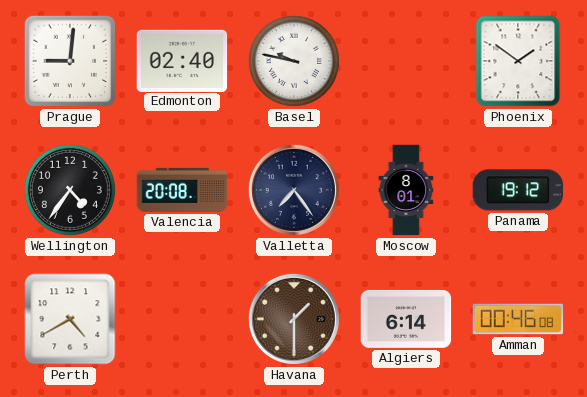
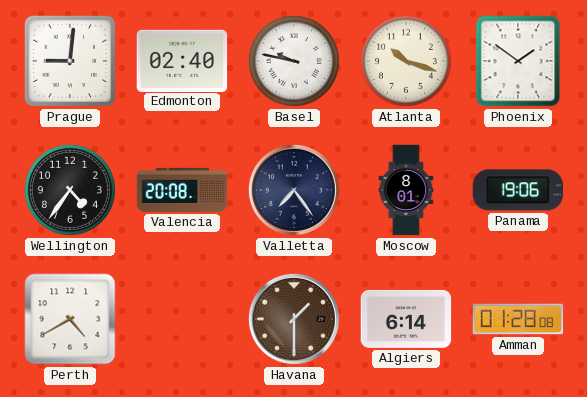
Atlanta: none -> 10:18 (406, 61)
Panama: 19:12 -> 19:06 (518, 190)
Amman: 00:46 -> 01:28 (518, 319)
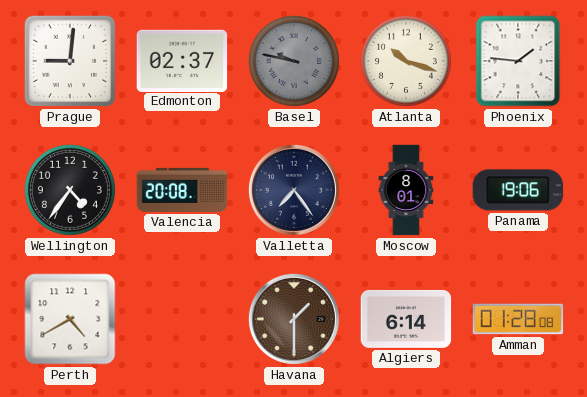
Edmonton: 02:40 -> 02:37 (182, 60)
Basel dial: white -> grey (294, 61)
Phoenix: 1:51 -> 1:46 (518, 61)
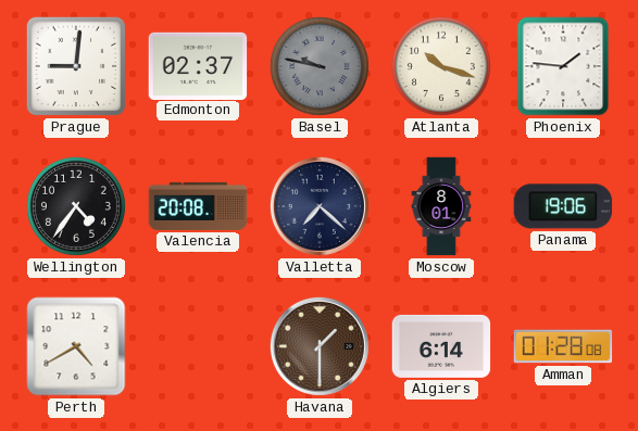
Valletta: 7:24 -> 7:22 (320, 206)
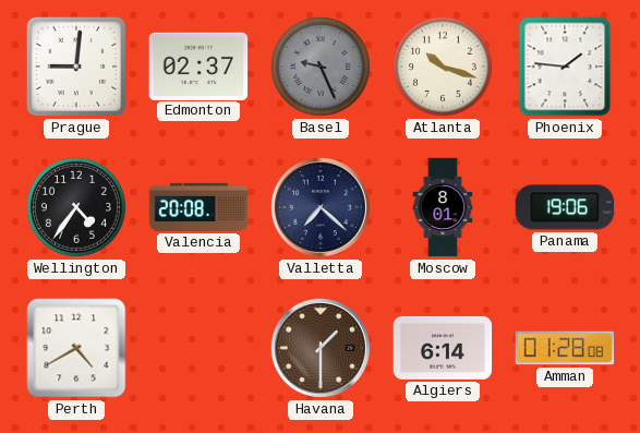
Basel: 9:47 -> 9:26 (321, 67)
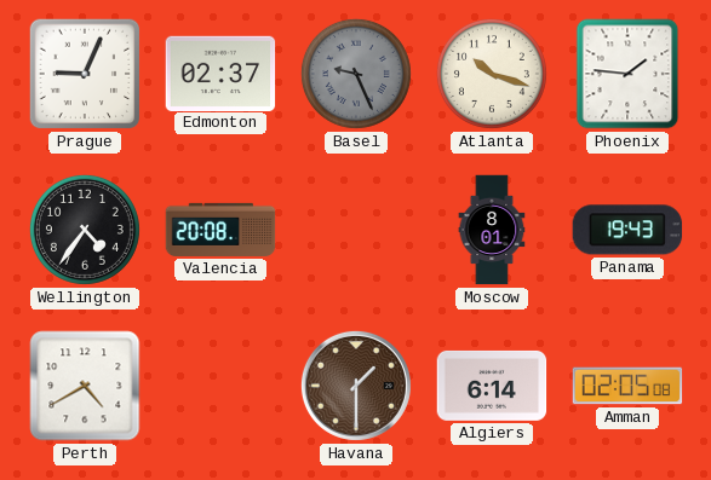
Prague: 9:01 -> 9:04 (85, 74)
Valletta: 7:22 -> none (321, 207)
Panama: 19:06 -> 19:43 (627, 230)
Amman: 01:28 -> 02:05 (627, 386)
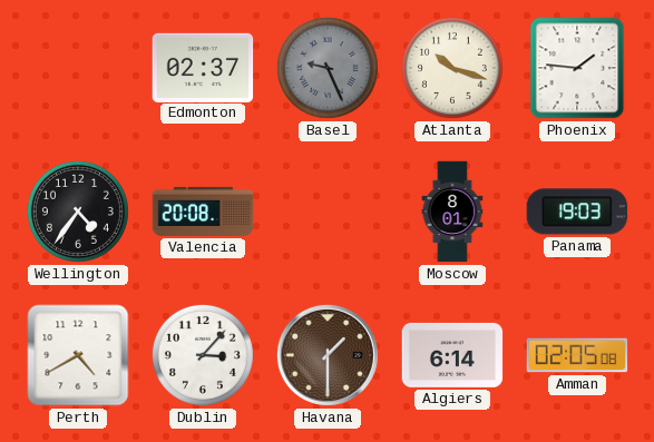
Prague: 9:04 -> none (85, 74)
Panama: 19:43 -> 19:03 (577, 212)
Dublin: none -> 3:07 (203, 355)
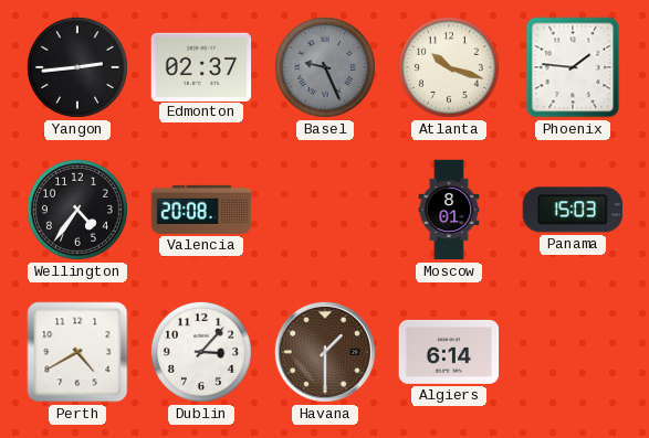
Yangon: none -> 2:44 (77, 67)
Panama: 19:03 -> 15:03 (573, 210)
Amman: 02:05 -> none (577, 355)
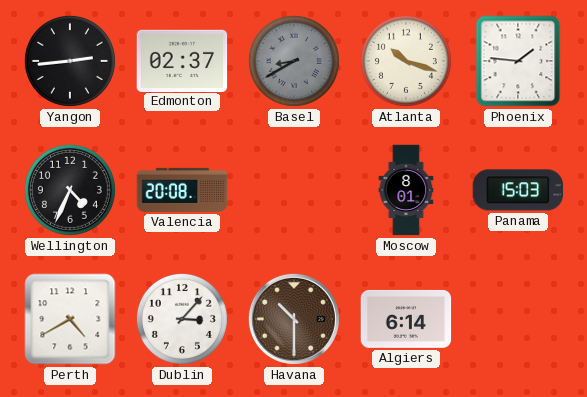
Basel: 9:26 -> 8:40 (294, 61)
Wellington: 4:36 -> 4:34 (70, 190)
Havana: 1:30 -> 10:30 (294, 319)
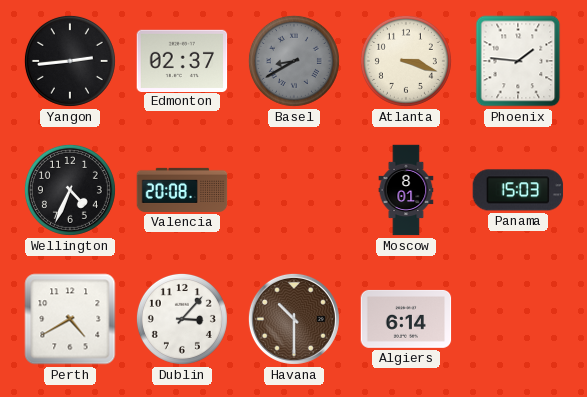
Atlanta: 10:18 -> 3:18 (406, 61)
